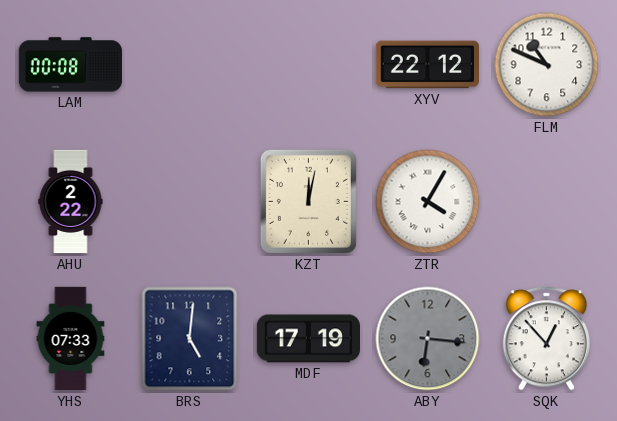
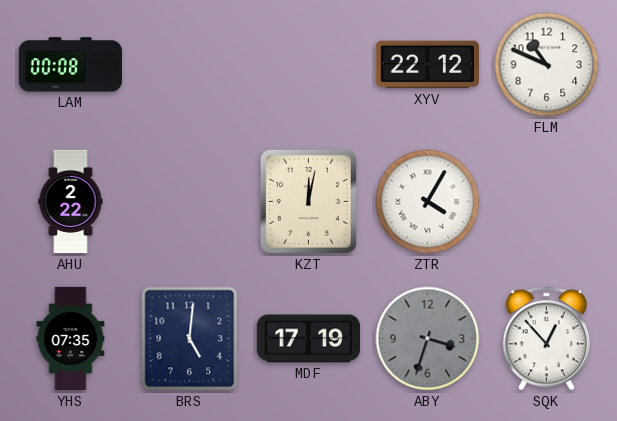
YHS: 07:33 -> 07:35 (71, 339)
ABY: 6:16 -> 3:33 (428, 339)
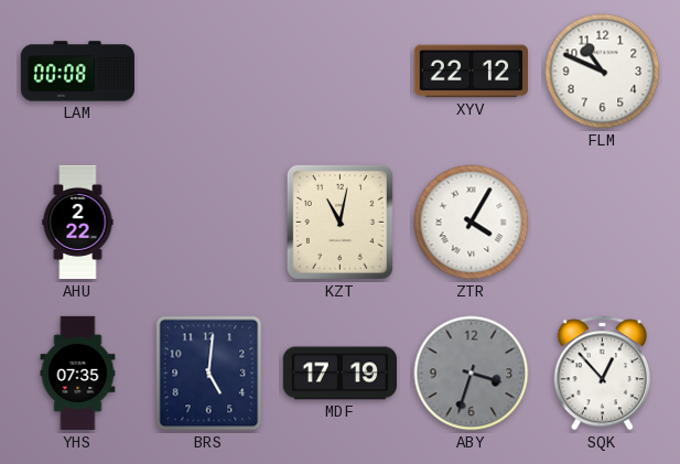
KZT: 12:02 -> 11:02 (339, 222)
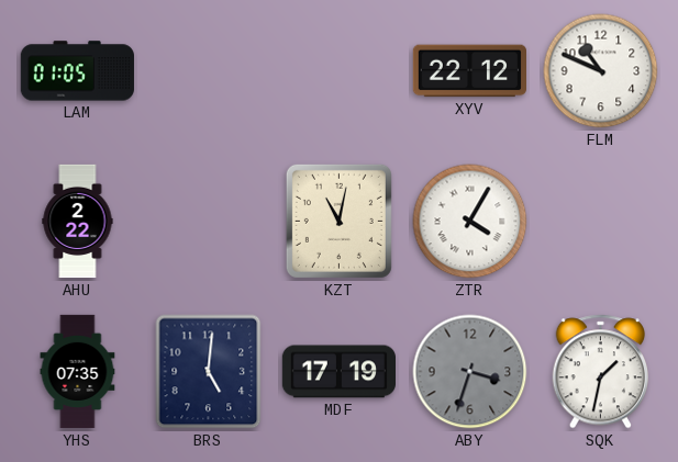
LAM: 00:08 -> 01:05 (77, 71)
SQK: 12:53 -> 1:32 (601, 372)
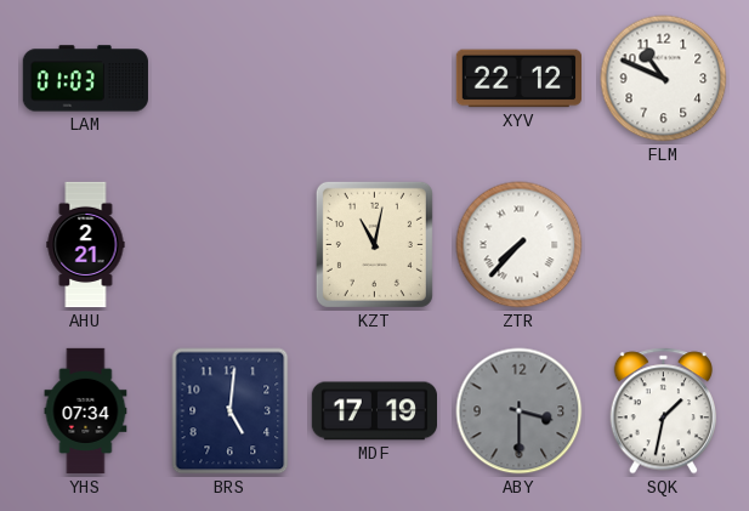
LAM: 01:05 -> 01:03 (85, 79)
AHU: 2:22 -> 2:21 (86, 245)
ZTR: 4:05 -> 7:37 (520, 245)
YHS: 07:35 -> 07:34 (86, 411)
ABY: 3:33 -> 3:30 (520, 411)
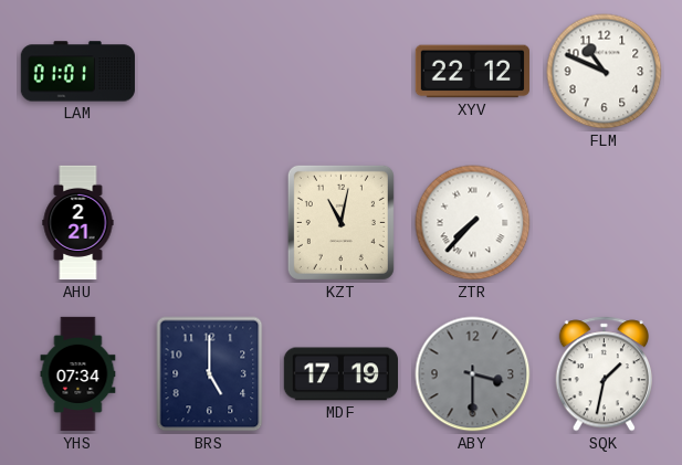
LAM: 01:03 -> 01:01 (77, 72)
BRS: 5:01 -> 5:00 (210, 374)
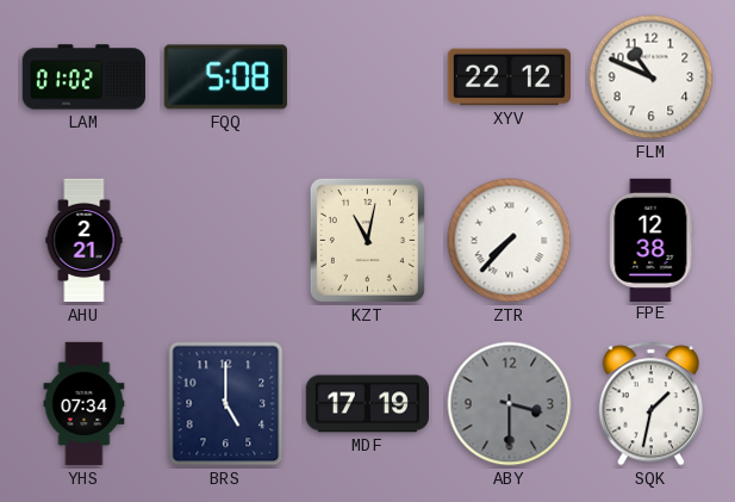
LAM: 01:01 -> 01:02 (83, 78)
FQQ: none -> 5:08 (225, 78)
FPE: none -> 12:38 (650, 240)
